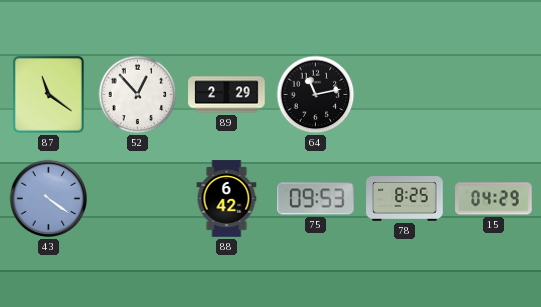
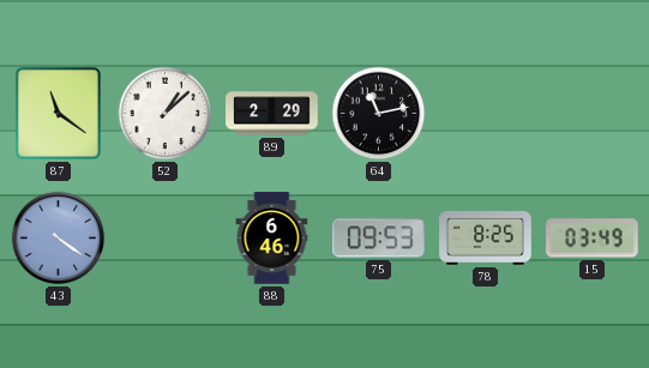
52: 12:53 -> 1:08 (166, 114)
88: 6:42 -> 6:46 (272, 239)
15: 04:29 -> 03:49 (593, 239)
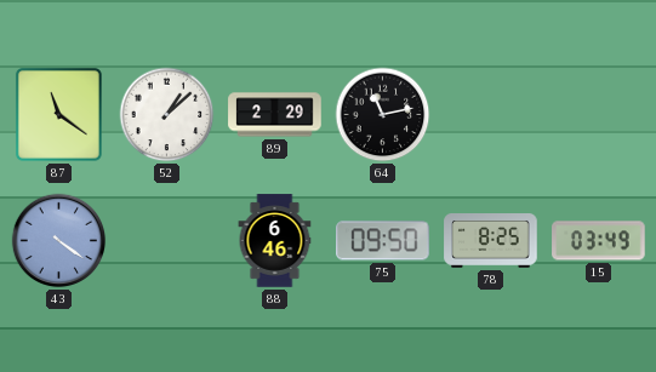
75: 09:53 -> 09:50 (383, 241)
